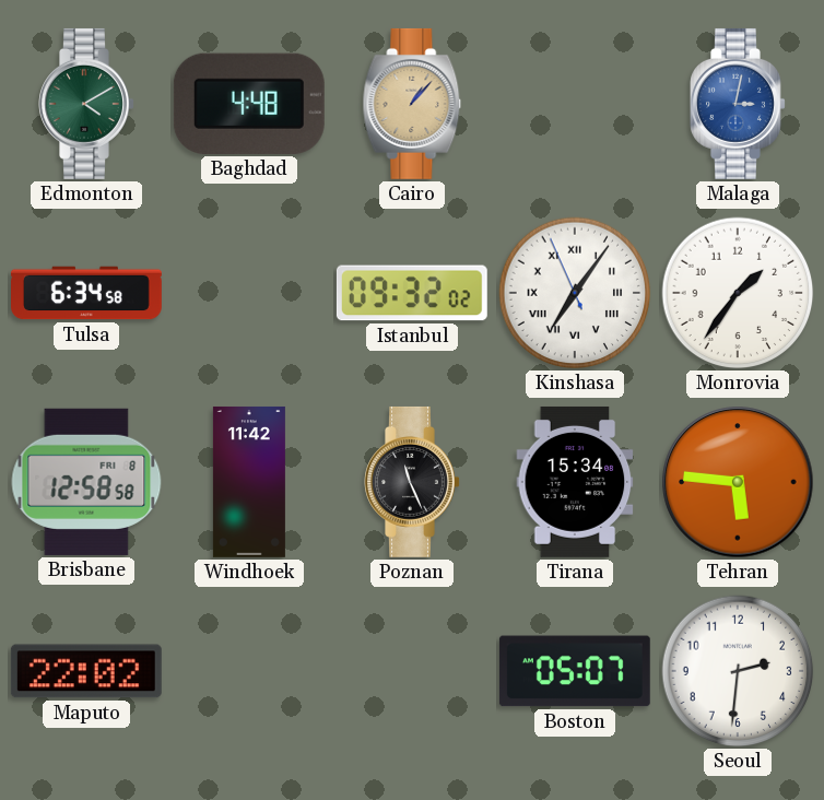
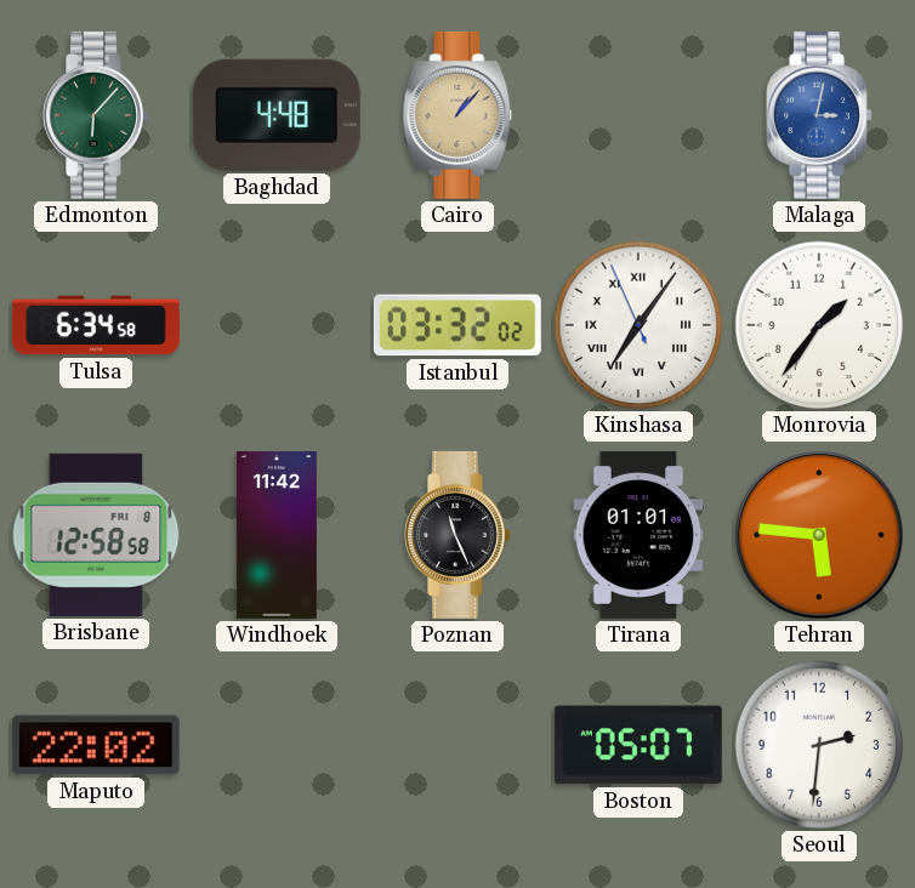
Edmonton: 4:10 -> 6:07 (96, 115)
Istanbul: 09:32 -> 03:32 (457, 325)
Tirana: 15:34 -> 01:01 (638, 535)
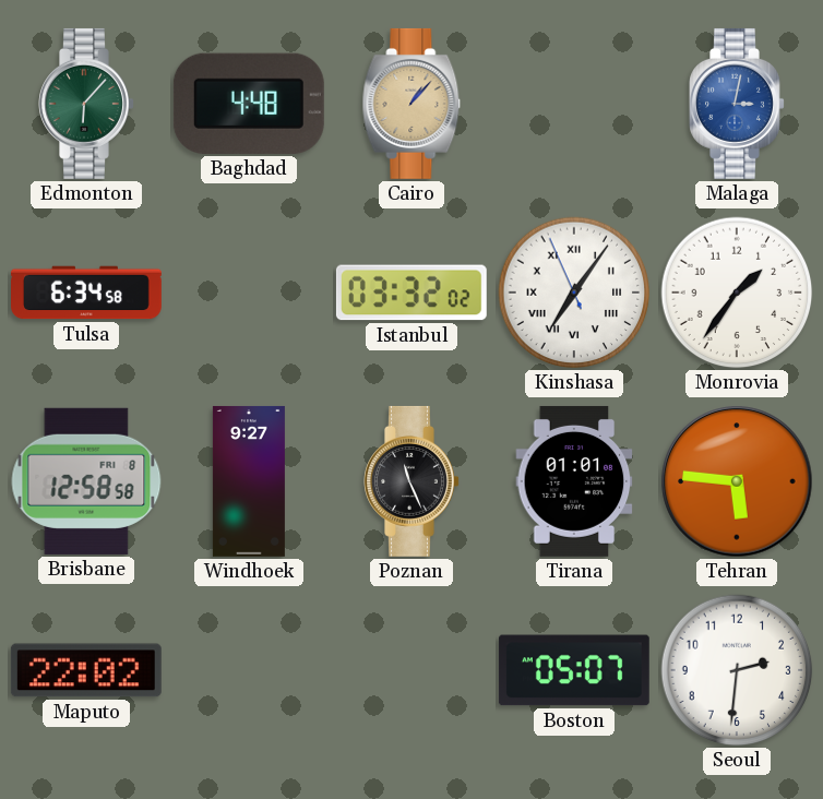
Windhoek: 11:42 -> 9:27 (249, 481)
